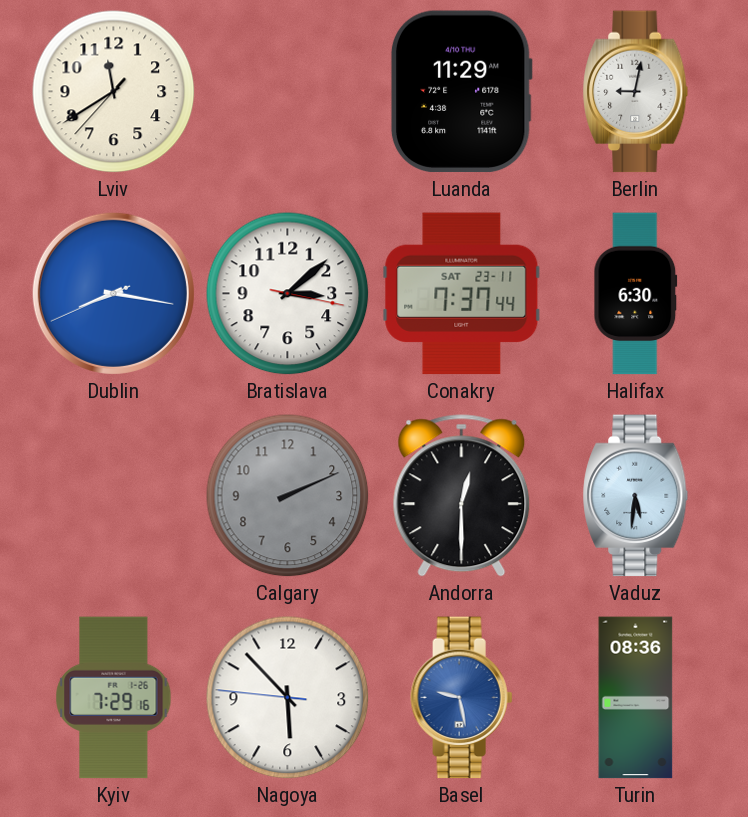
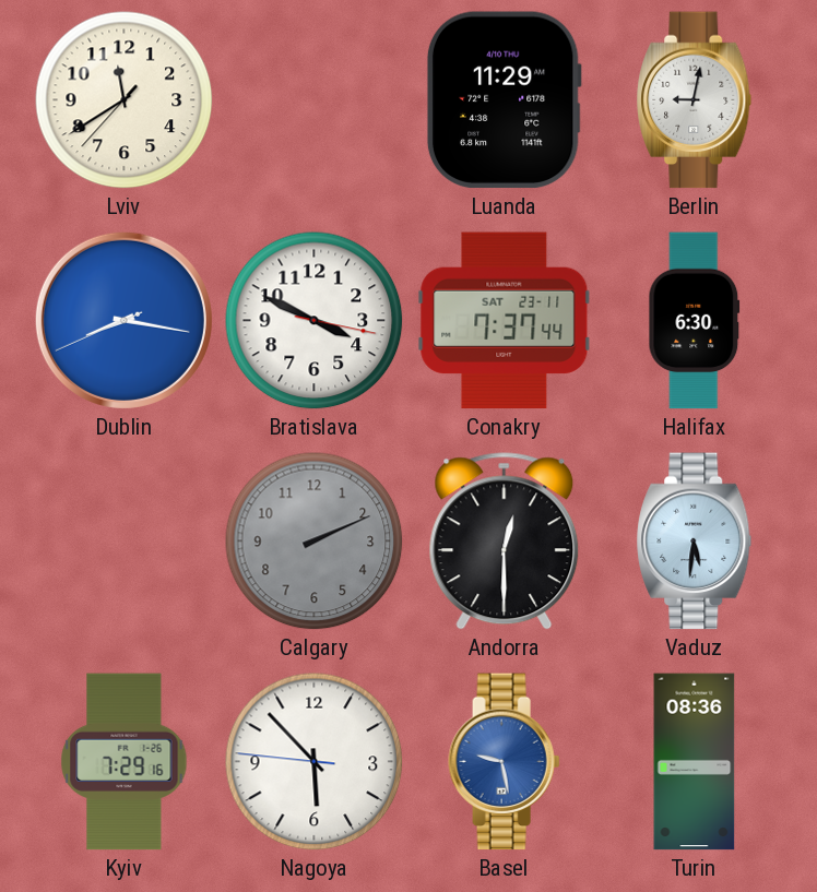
Bratislava: 3:08 -> 3:49 (315, 321)
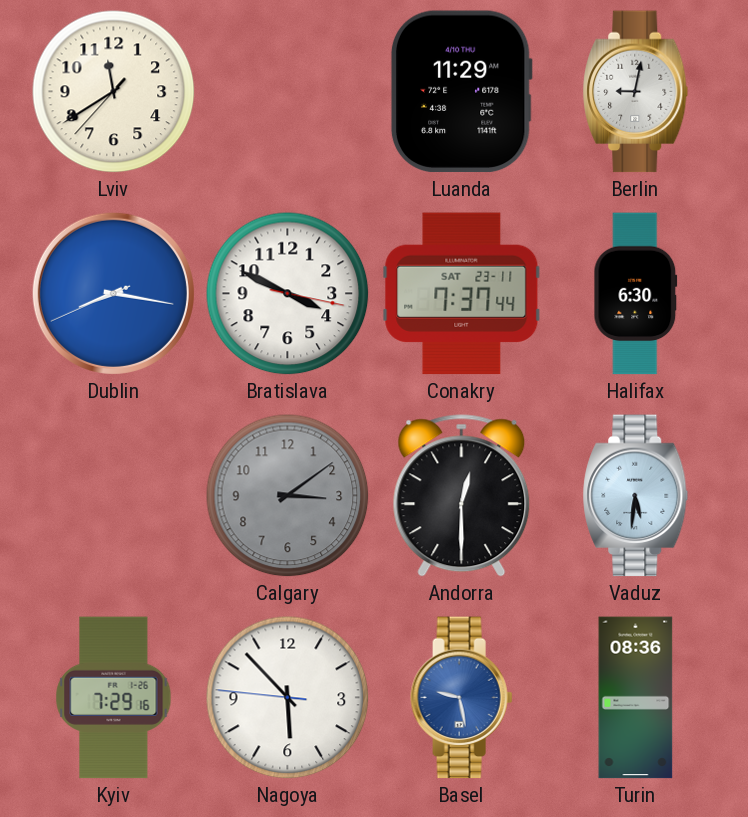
Calgary: 2:11 -> 3:09 (288, 496)
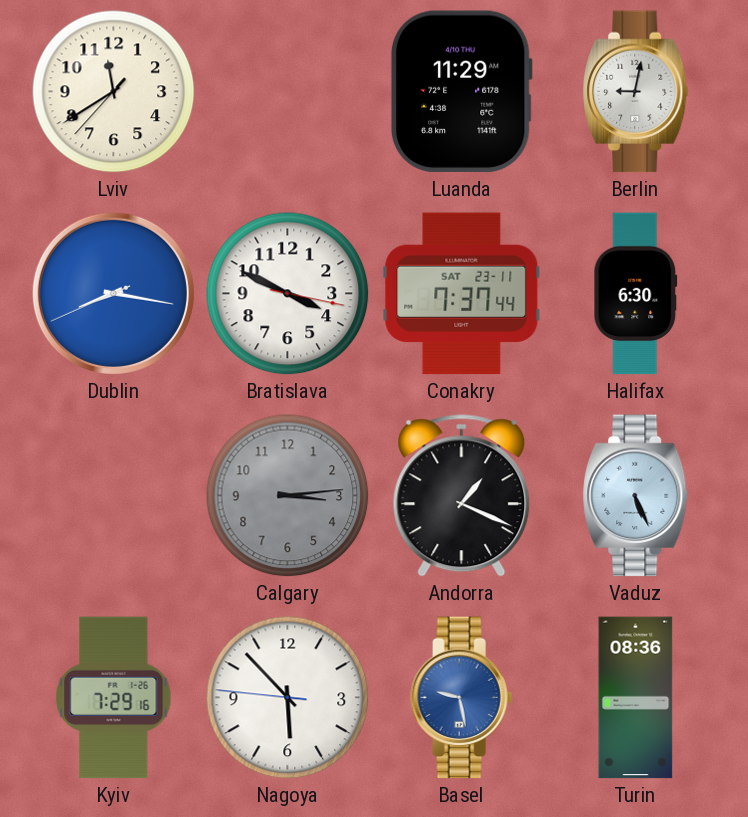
Calgary: 3:09 -> 3:14 (288, 496)
Andorra: 12:30 -> 1:19 (462, 496)
Vaduz: 5:31 -> 5:26 (636, 496)
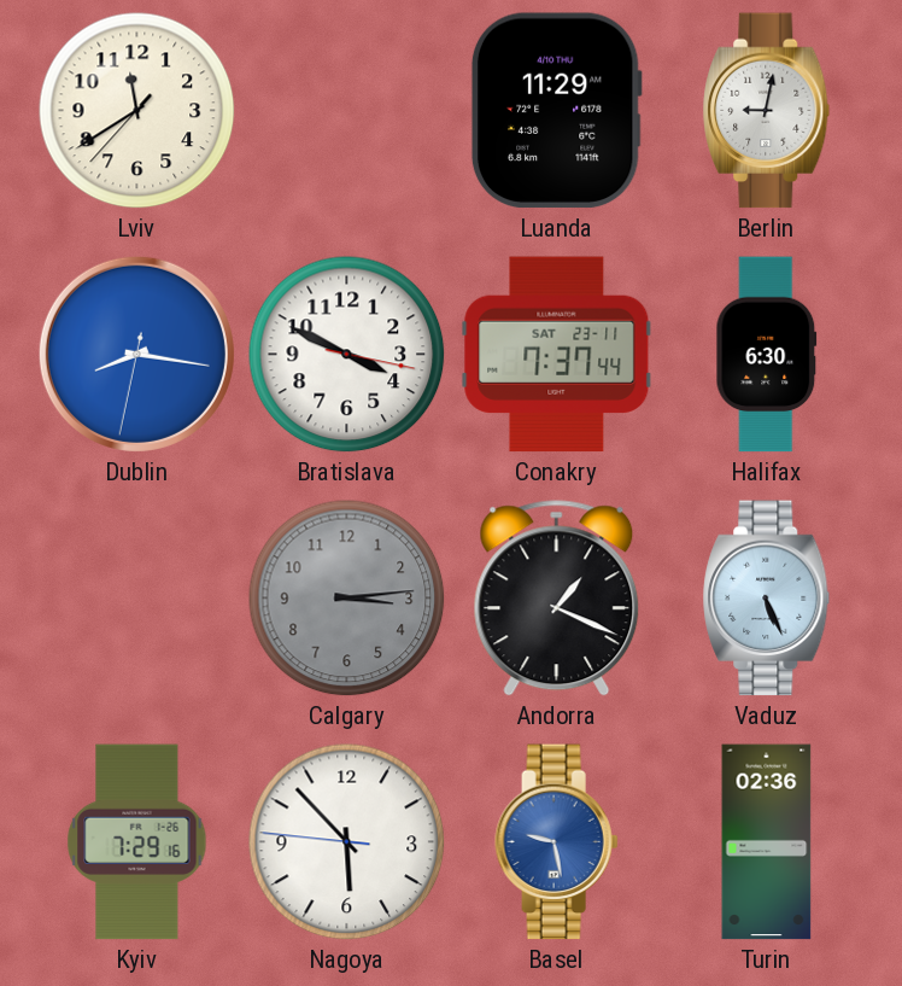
Dublin: 8:16:41 -> 8:16:32 (136, 354)
Turin: 08:36 -> 02:36 (767, 842)
